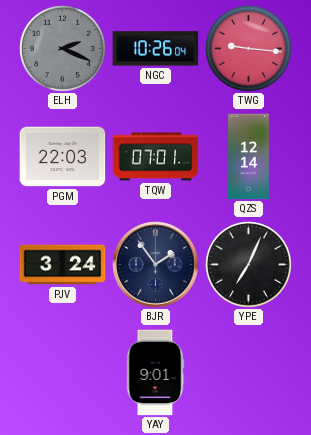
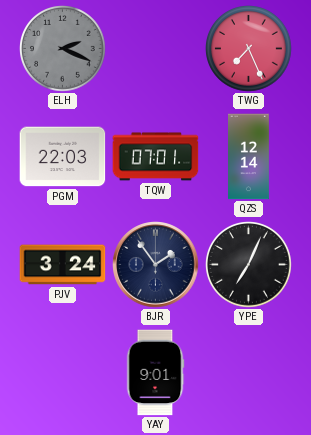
NGC: 10:26 -> none (156, 49)
TWG: 9:16 -> 7:26 (249, 49)
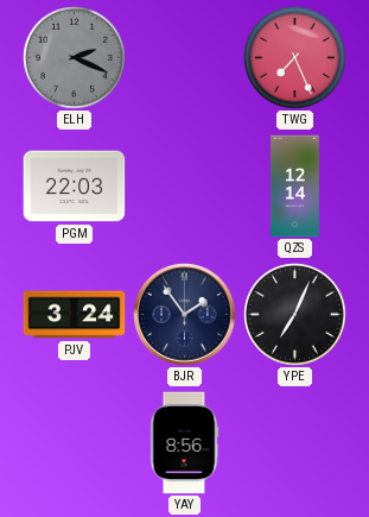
TQW: 07:01 -> none (156, 157)
YAY: 9:01 -> 8:56 (184, 443)
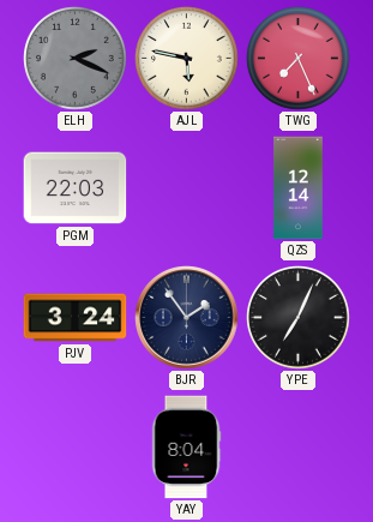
AJL: none -> 5:47 (187, 59)
YAY: 8:56 -> 8:04 (186, 448)
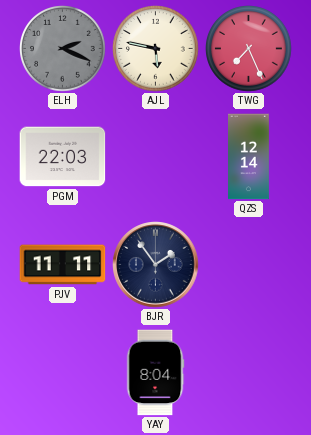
PJV: 3:24 -> 11:11 (63, 265)
YPE: 7:04 -> none (299, 318)
